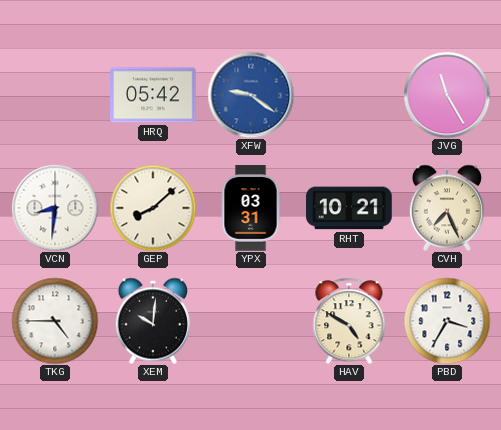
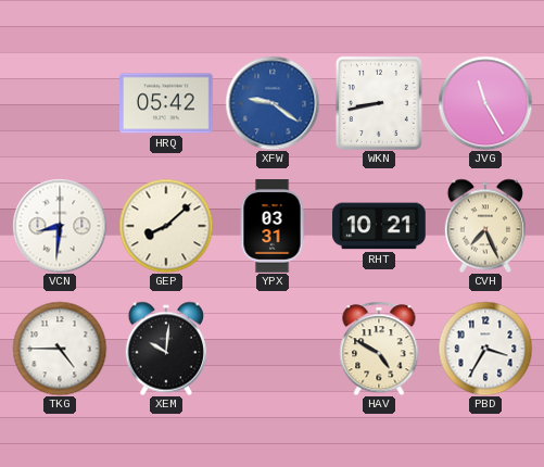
WKN: none -> 8:43 (379, 103)
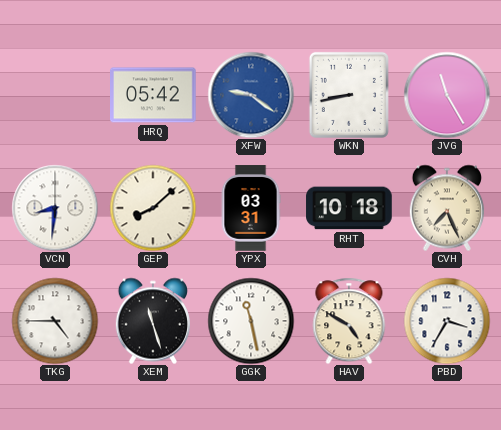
RHT: 10:21 -> 10:18 (349, 208)
XEM: 10:01 -> 11:27 (153, 321)
GGK: none -> 11:28 (251, 321)
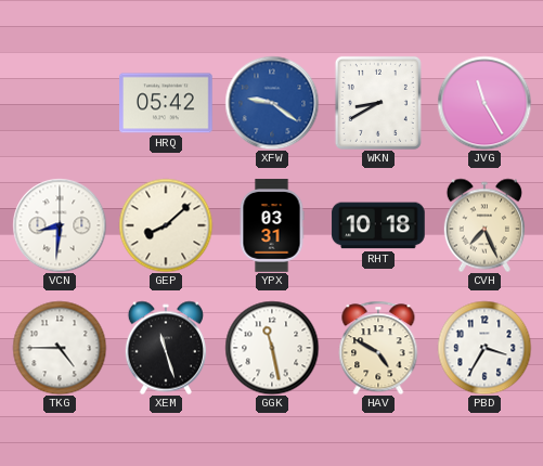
WKN: 8:43 -> 8:40 (378, 103)
